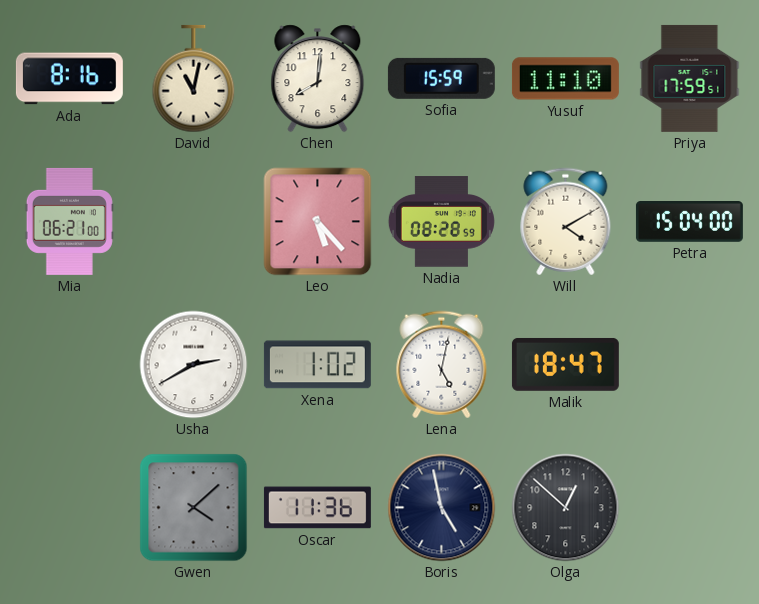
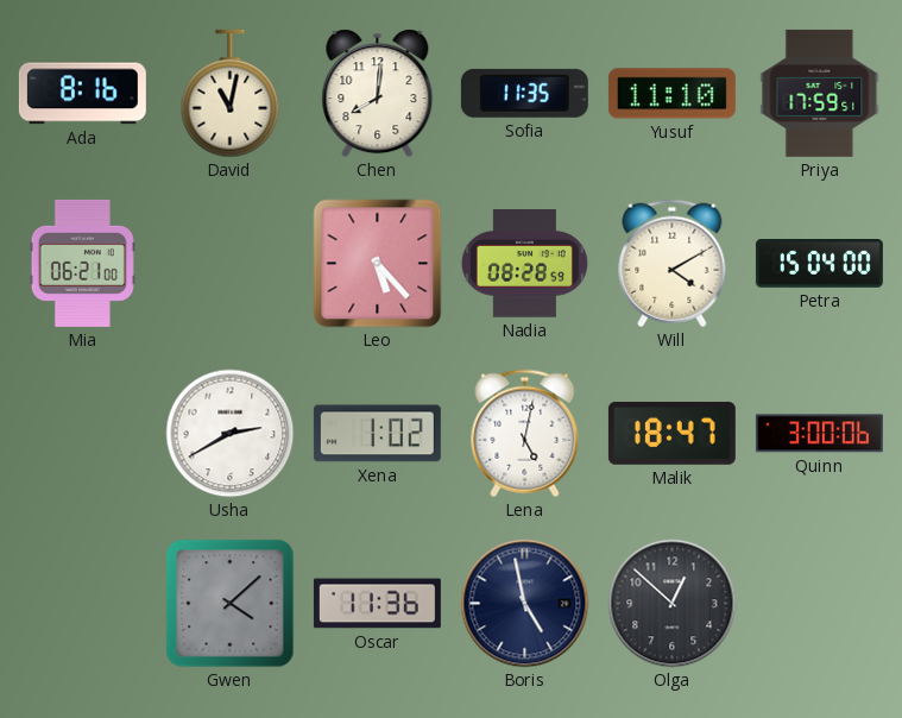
Sofia: 15:59 -> 11:35 (524, 93)
Quinn: none -> 3:00 (819, 434)
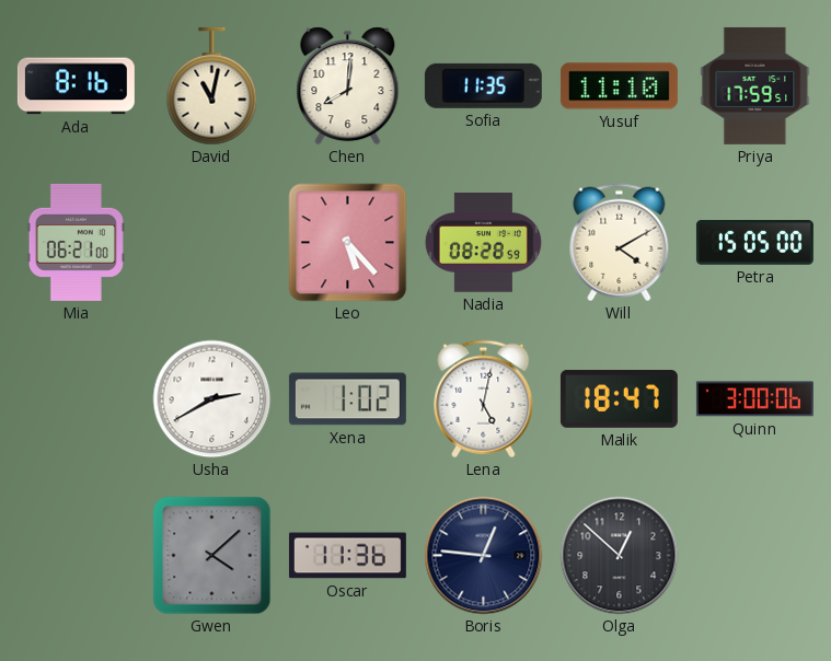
Petra: 15:04 -> 15:05 (754, 243)
Boris: 4:58 -> 12:46 (484, 556)
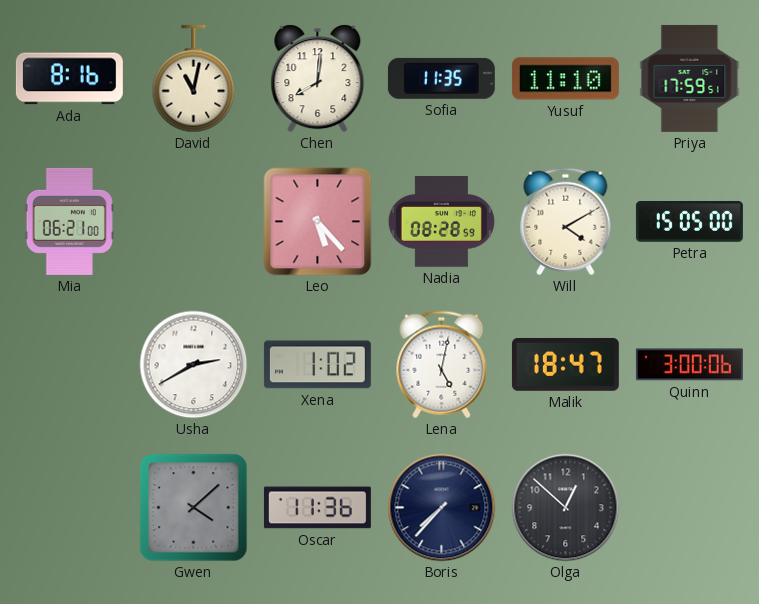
Boris: 12:46 -> 7:37 (442, 508)
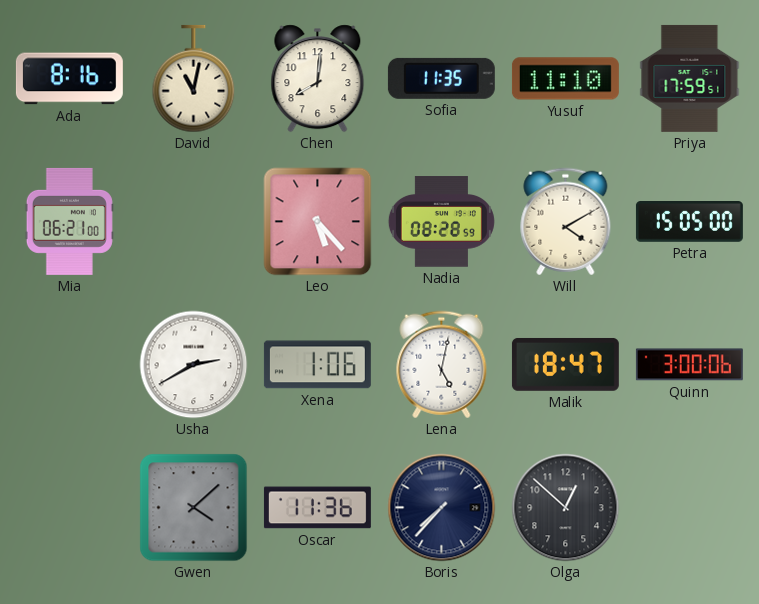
Xena: 1:02 -> 1:06 (317, 365)
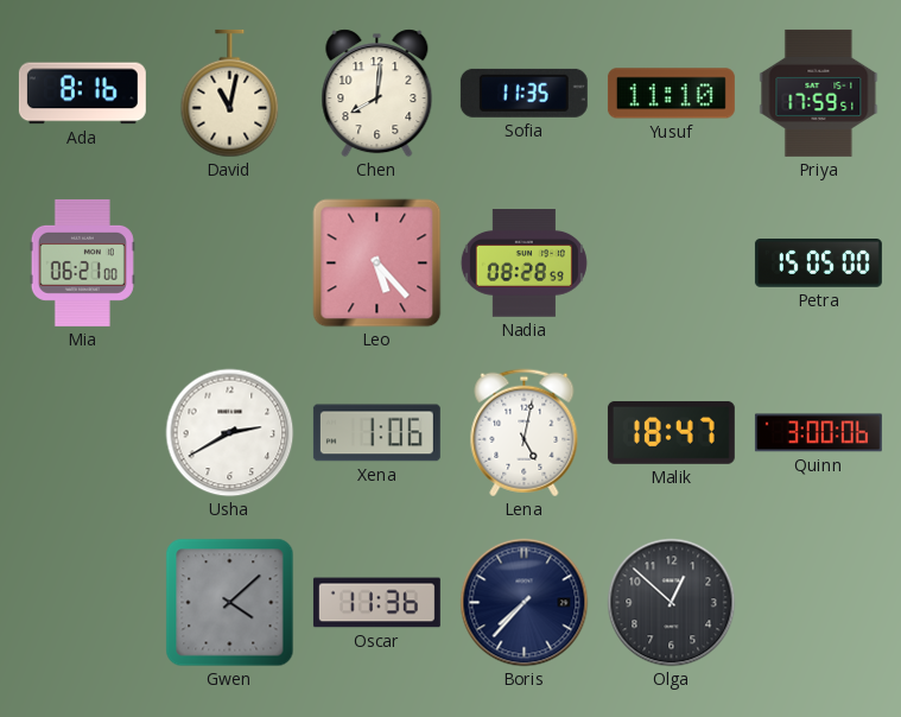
Will: 4:10 -> none (566, 222)
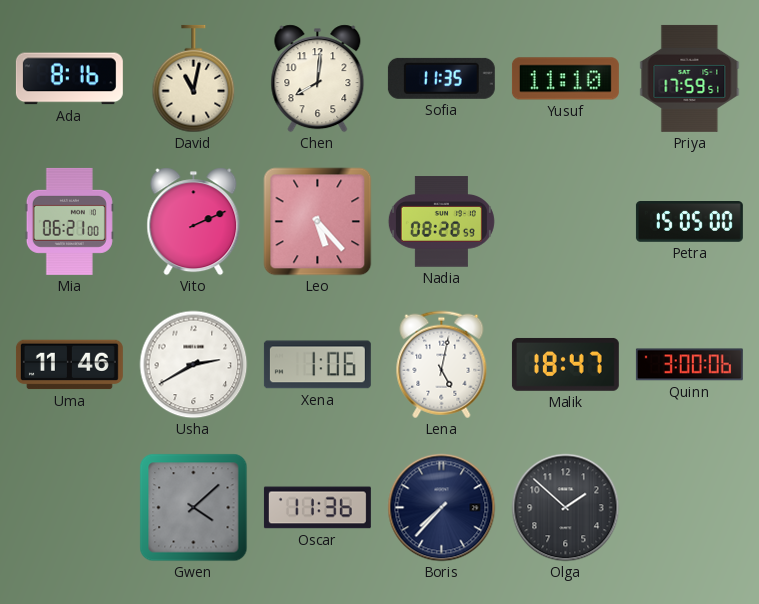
Vito: none -> 2:11 (194, 222)
Uma: none -> 11:46 (69, 365)
Olga: 12:52 -> 1:52 (566, 508)
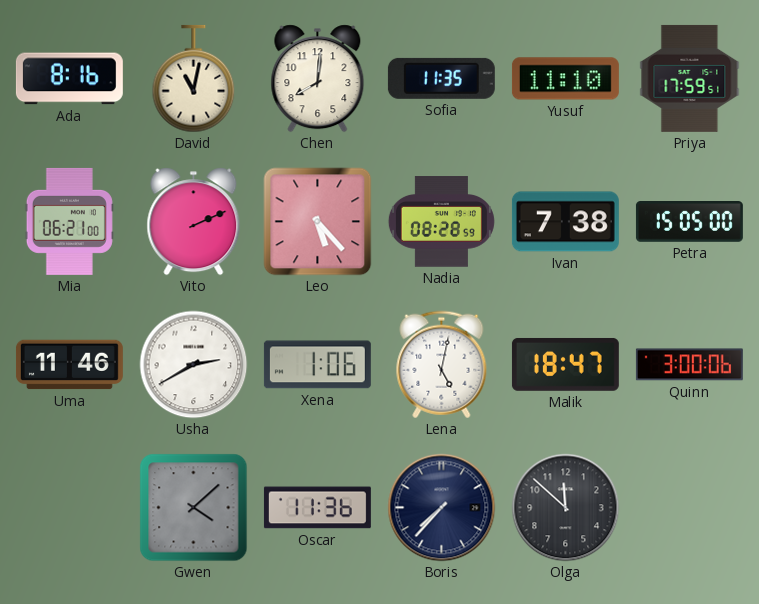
Ivan: none -> 7:38 (565, 222)
Olga: 1:52 -> 11:52 (566, 508)
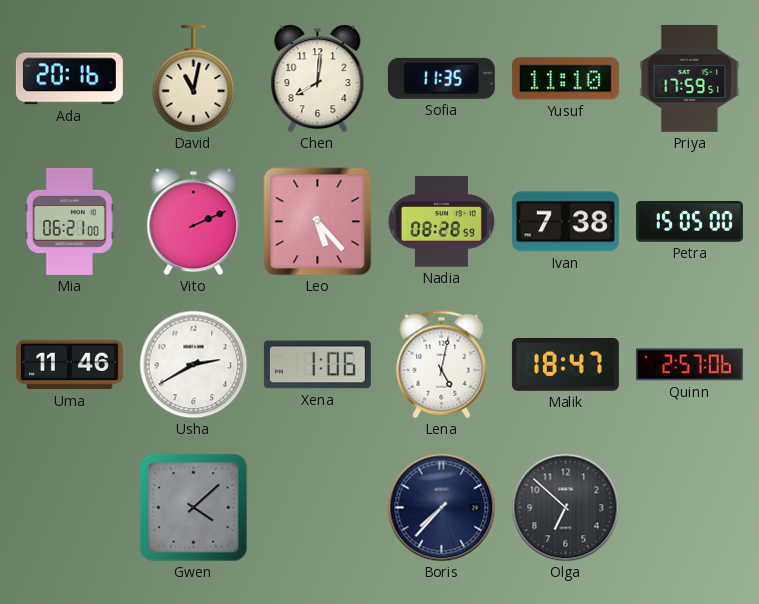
Ada: 8:16 -> 20:16 (69, 79)
Quinn: 3:00 -> 2:57 (689, 365)
Oscar: 11:36 -> none (317, 508)
Olga: 11:52 -> 6:52 (566, 508)
